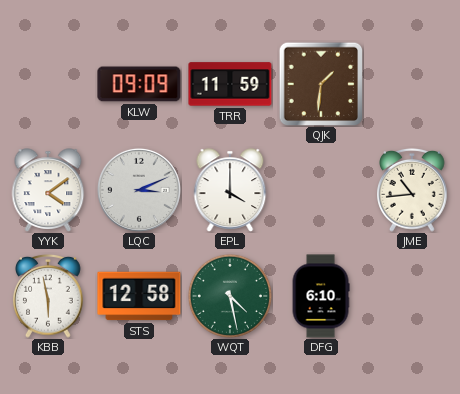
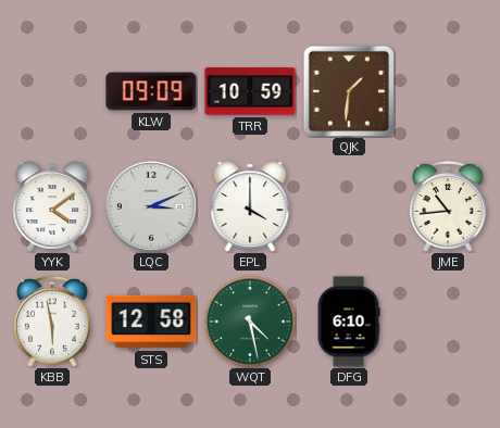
TRR: 11:59 -> 10:59 (250, 91)
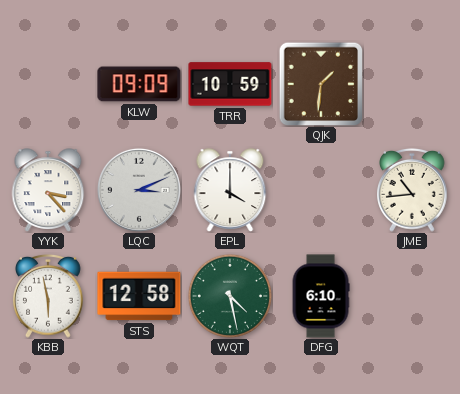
YYK: 4:09 -> 3:23 (48, 190)
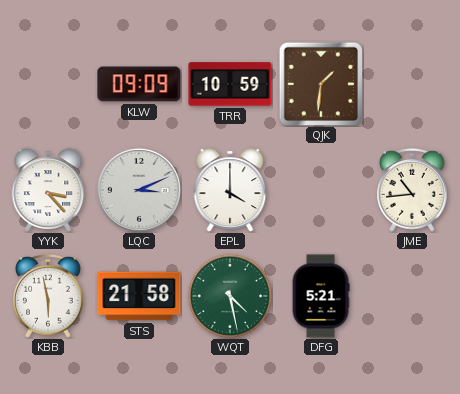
STS: 12:58 -> 21:58 (139, 296)
DFG: 6:10 -> 5:21 (321, 296)
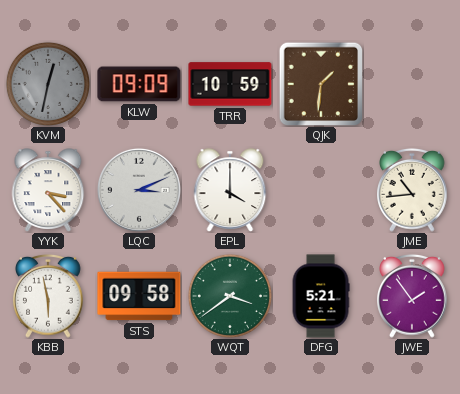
KVM: none -> 12:32 (48, 84)
STS: 21:58 -> 09:58 (139, 296)
WQT: 4:28 -> 3:39 (230, 296)
JWE: none -> 1:54 (412, 296)
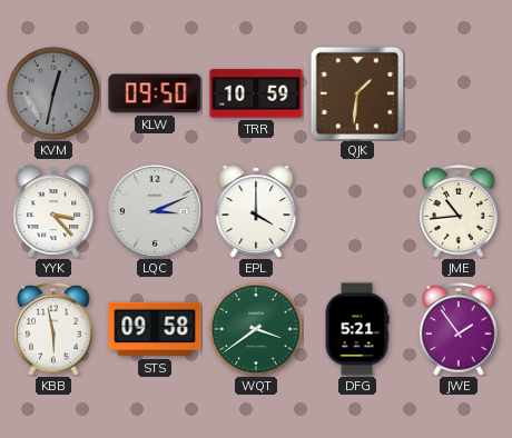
KLW: 09:09 -> 09:50 (155, 93)
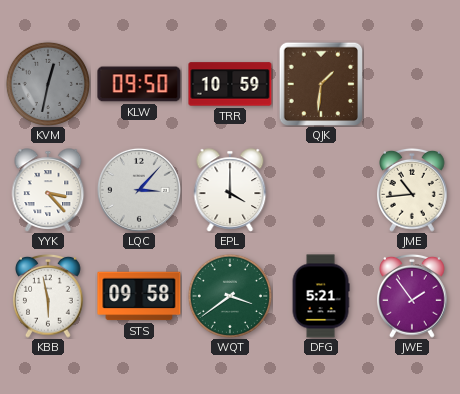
LQC: 3:11 -> 3:07 (139, 190)
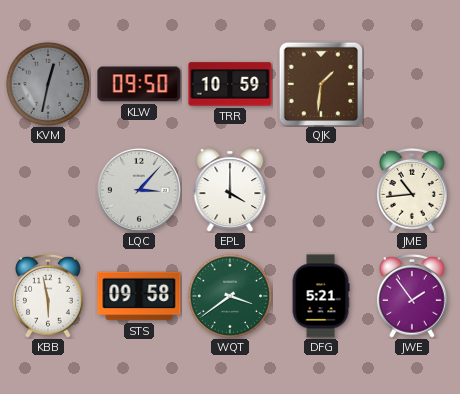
YYK: 3:23 -> none (48, 190)
